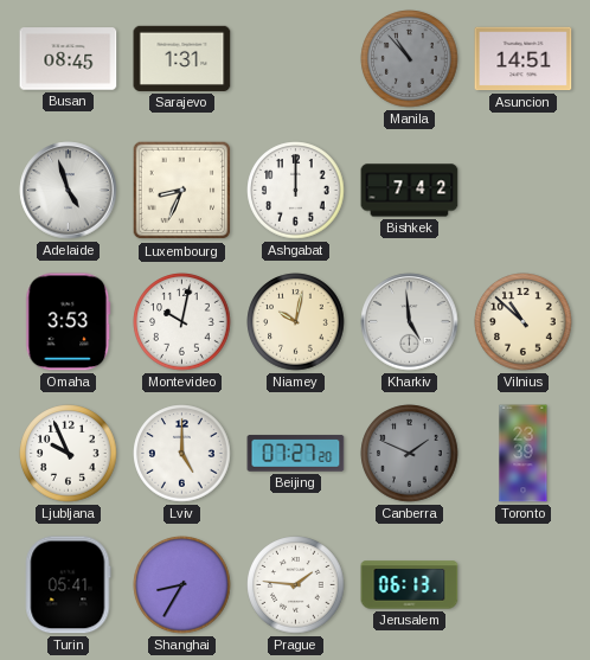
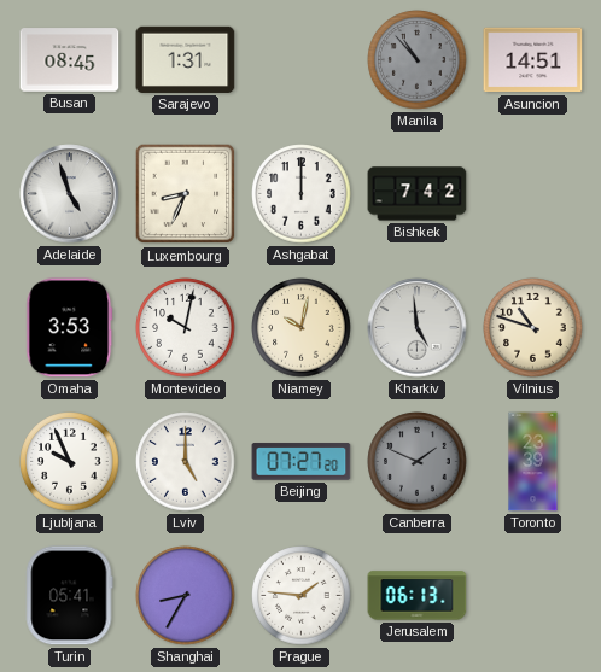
Vilnius: 10:52 -> 10:48 (533, 328)
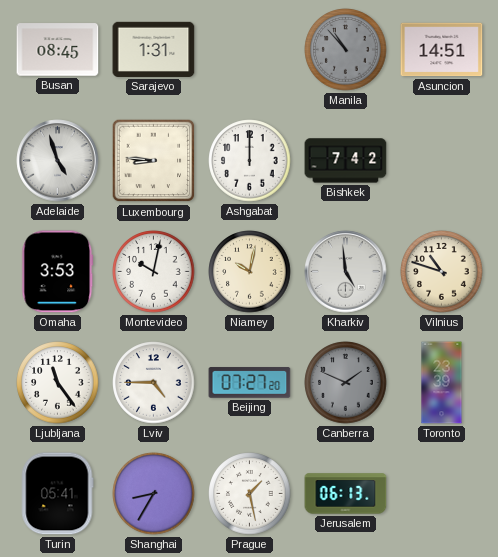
Luxembourg: 8:34 -> 8:46 (154, 161)
Ljubljana: 9:56 -> 11:24 (58, 383)
Lviv: 5:00 -> 4:45 (154, 383)
Prague: 1:46 -> 1:28 (250, 494)
